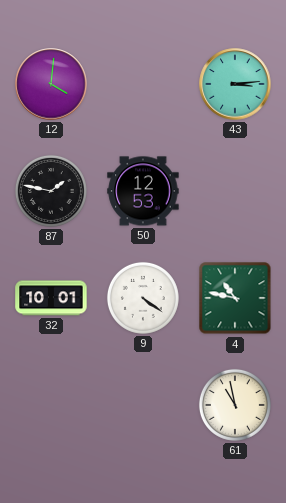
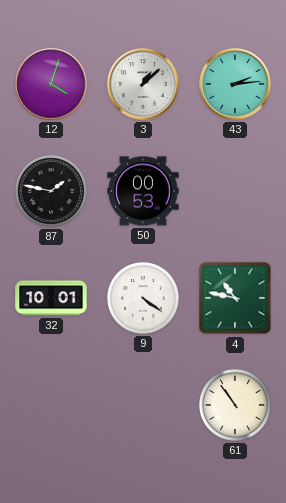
12: 4:01 -> 4:03 (51, 84)
3: none -> 1:08 (143, 84)
43: 3:14 -> 2:14 (235, 84)
50: 12:53 -> 00:53 (143, 191)
61: 10:58 -> 10:54 (235, 405)
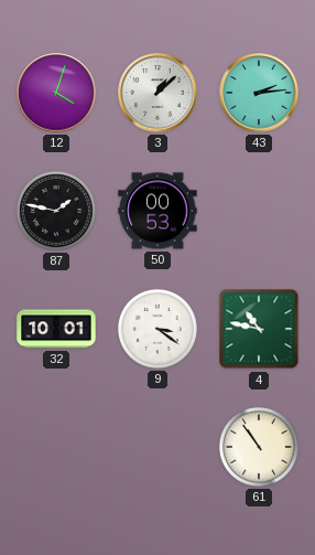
9: 4:21 -> 3:21 (157, 329)
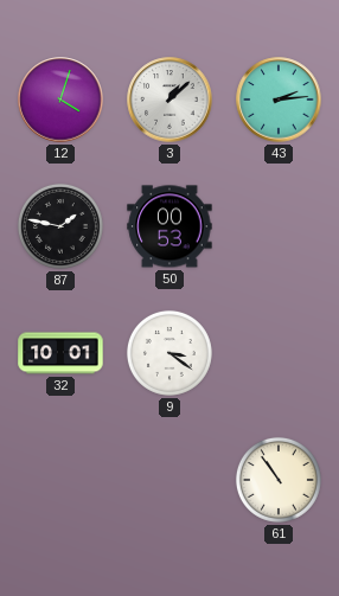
4: 10:47 -> none (259, 329)
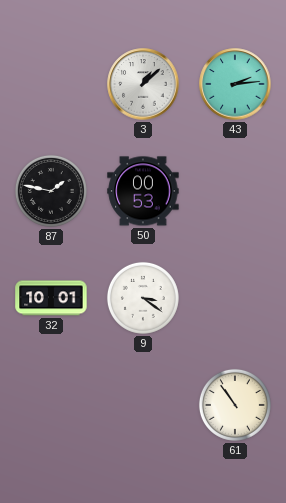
12: 4:03 -> none (60, 100)
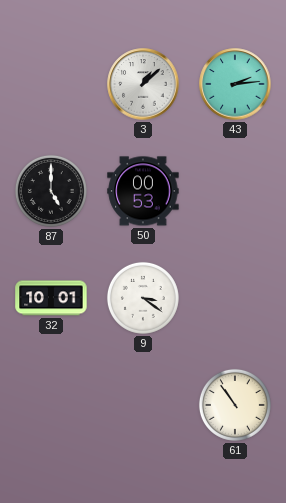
87: 1:47 -> 5:00 (51, 191)
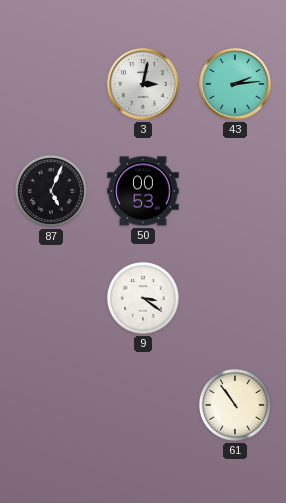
3: 1:08 -> 3:02 (143, 84)
87: 5:00 -> 5:04 (51, 191)
32: 10:01 -> none (51, 298)
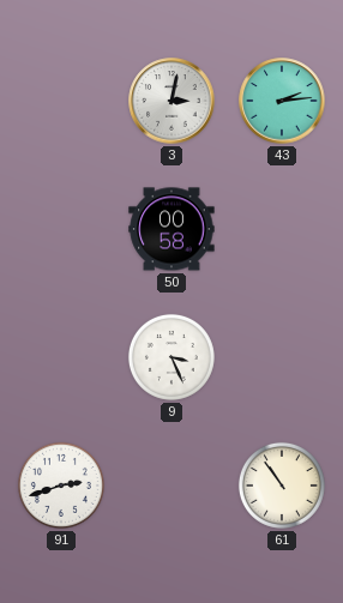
87: 5:04 -> none (51, 191)
50: 00:53 -> 00:58 (171, 229)
9: 3:21 -> 3:26 (171, 357)
91: none -> 2:42 (61, 486)
